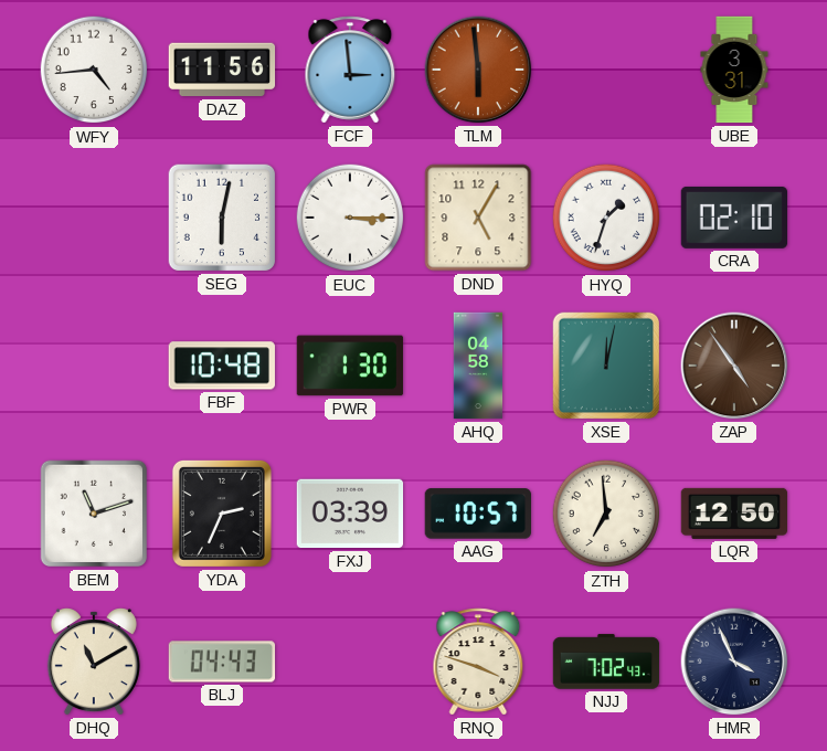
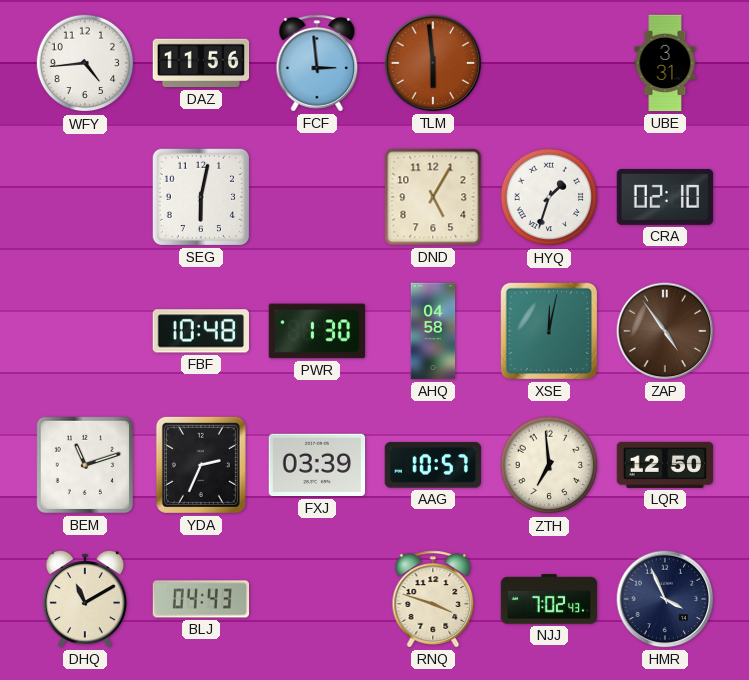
EUC: 3:15 -> none (350, 218)
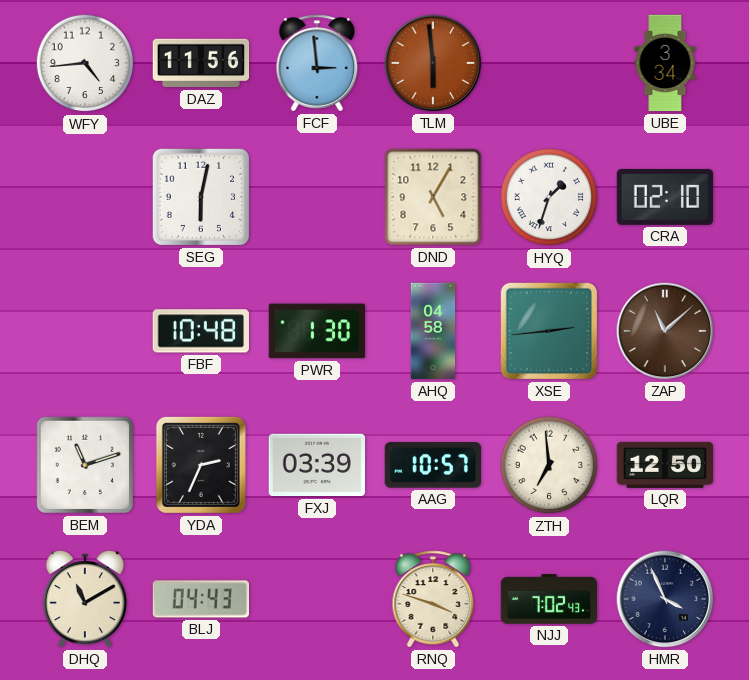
UBE: 3:31 -> 3:34 (665, 63)
XSE: 12:02 -> 2:44 (549, 331)
ZAP: 4:54 -> 11:08 (665, 331)
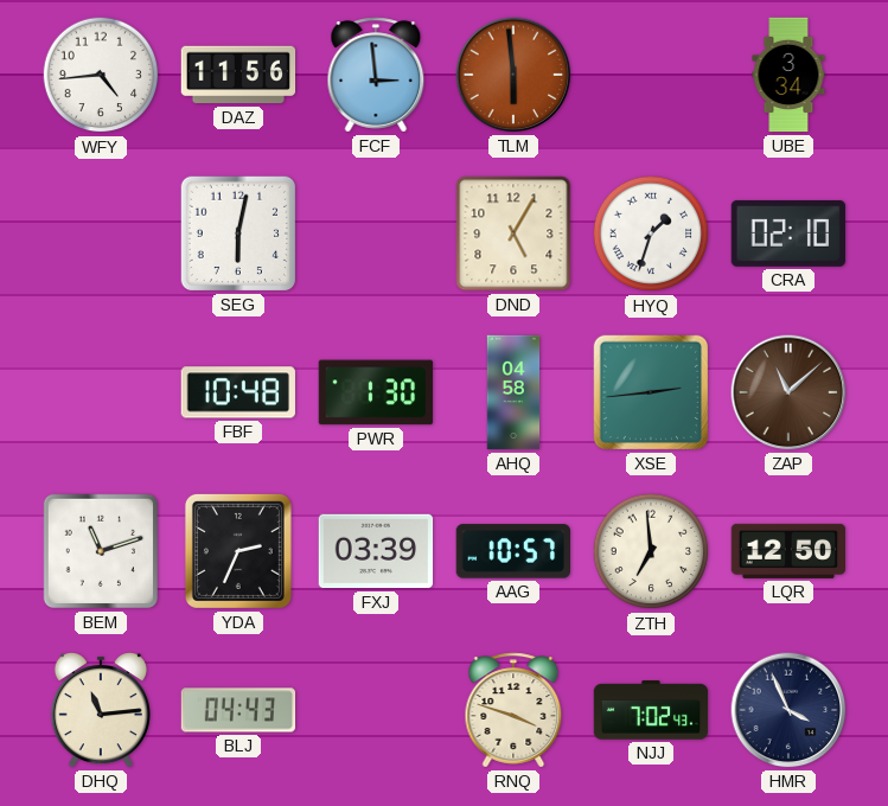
DHQ: 11:10 -> 11:14 (101, 710)
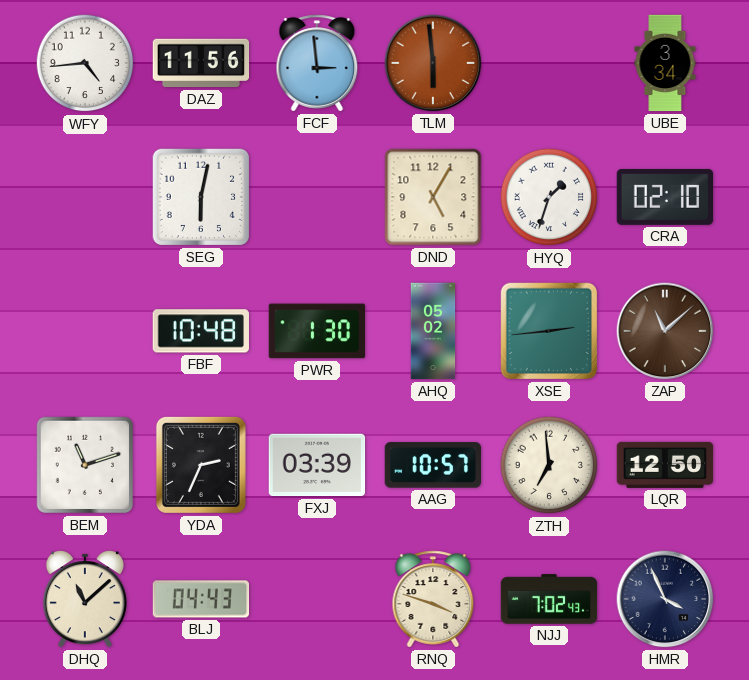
AHQ: 04:58 -> 05:02 (433, 331)
DHQ: 11:14 -> 11:08 (85, 599)
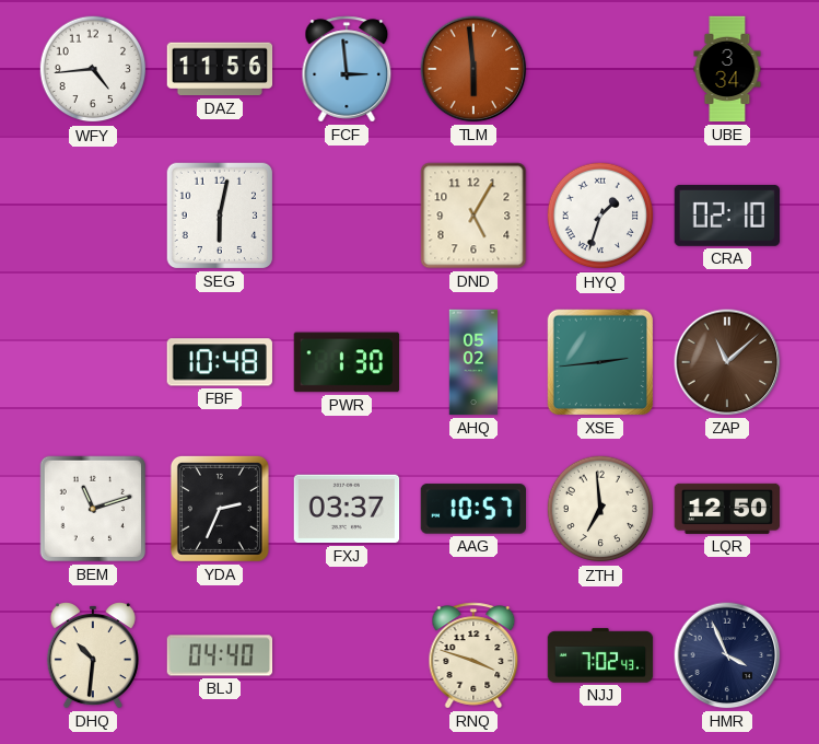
FXJ: 03:39 -> 03:37 (347, 509)
DHQ: 11:08 -> 10:31 (93, 655)
BLJ: 04:43 -> 04:40 (220, 655)
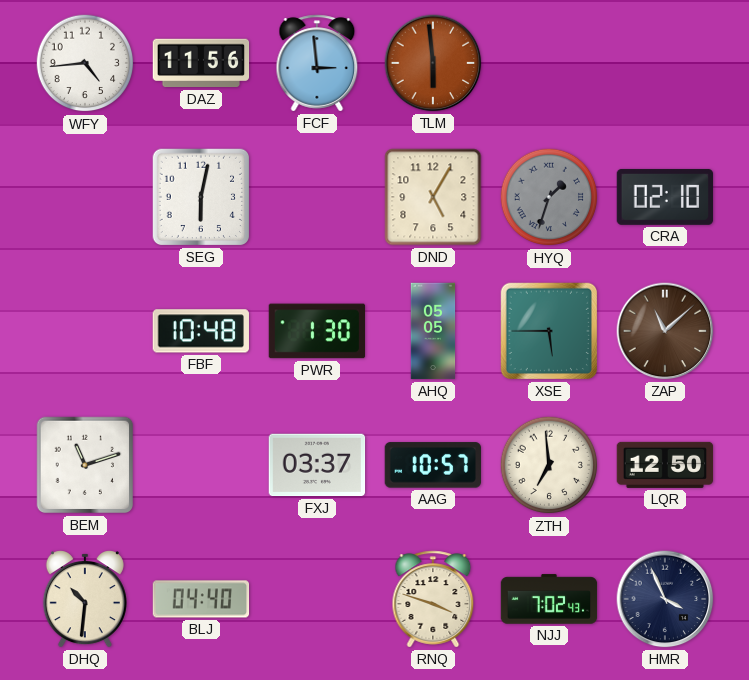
UBE: 3:34 -> none (727, 69)
HYQ dial: white -> grey (549, 197)
AHQ: 05:02 -> 05:05 (433, 331)
XSE: 2:44 -> 5:45 (549, 331)
YDA: 2:34 -> none (220, 509)
